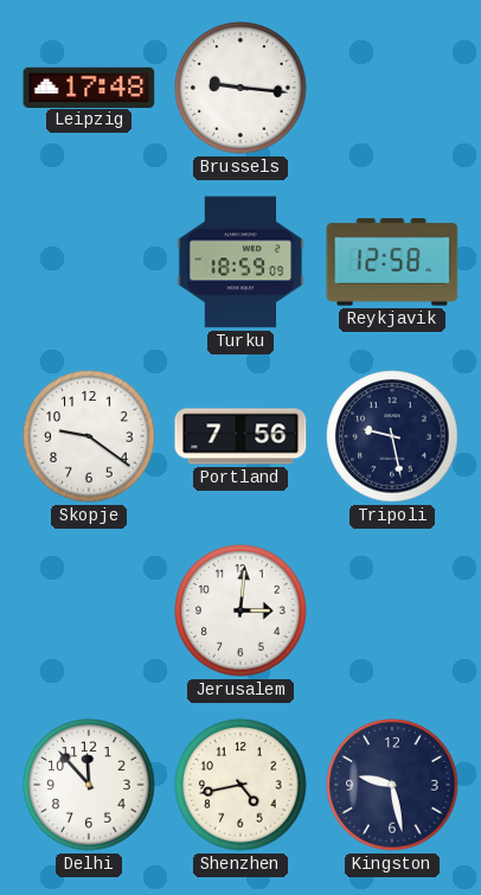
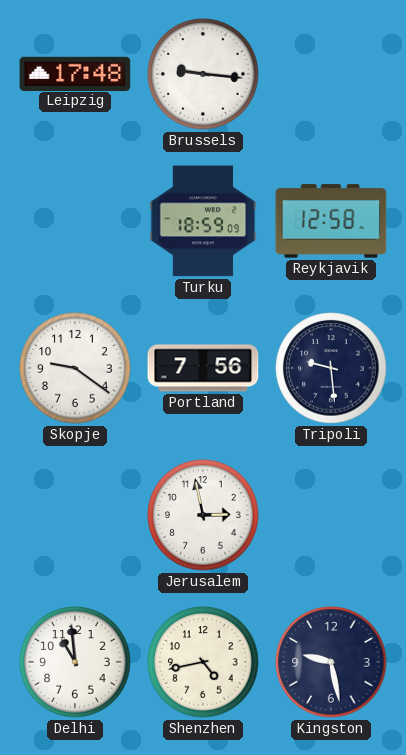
Tripoli: 9:28 -> 9:29 (331, 368)
Jerusalem: 3:01 -> 2:58 (203, 515)
Delhi: 11:53 -> 10:59 (75, 662)
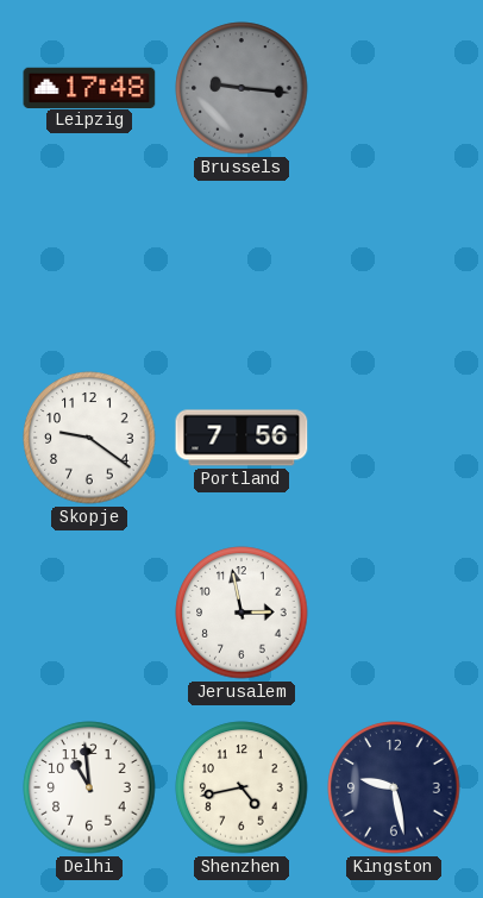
Brussels dial: white -> grey (241, 88)
Turku: 18:59 -> none (203, 221)
Reykjavik: 12:58 -> none (331, 221)
Tripoli: 9:29 -> none (331, 368)
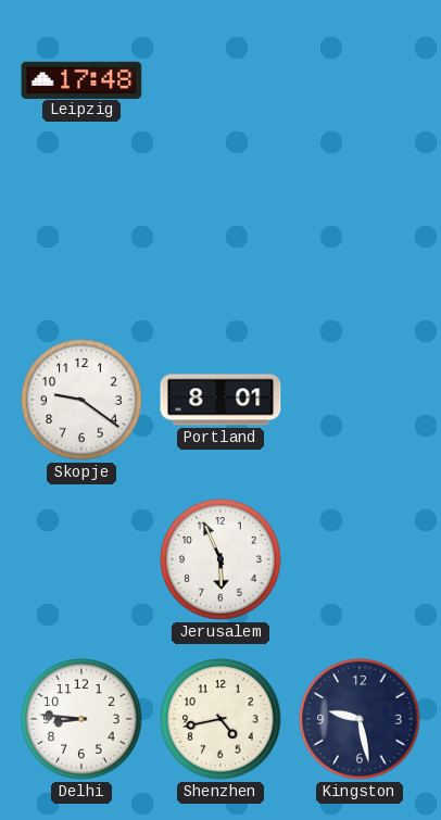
Brussels: 9:16 -> none (241, 88)
Portland: 7:56 -> 8:01 (220, 400)
Jerusalem: 2:58 -> 5:56 (220, 559)
Delhi: 10:59 -> 8:46 (81, 719)
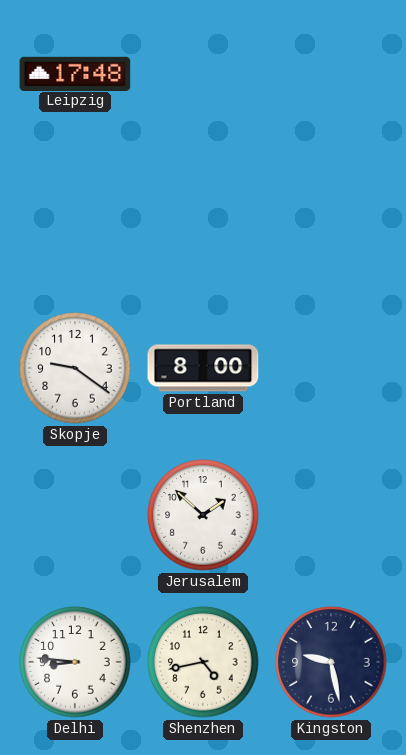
Portland: 8:01 -> 8:00 (203, 368)
Jerusalem: 5:56 -> 1:52 (203, 515)
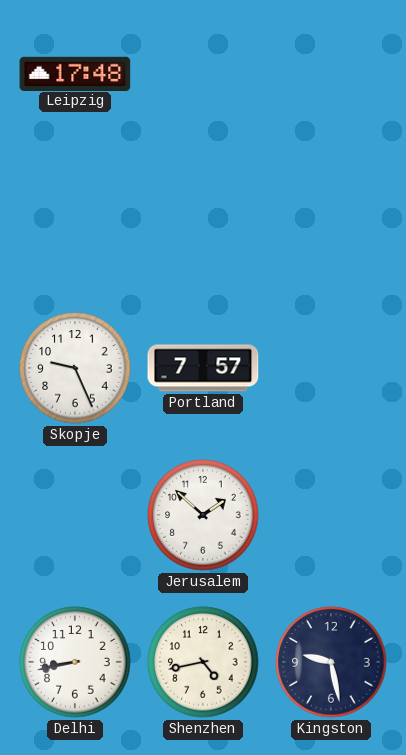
Skopje: 9:21 -> 9:26 (75, 368)
Portland: 8:00 -> 7:57 (203, 368)
Delhi: 8:46 -> 8:43 (75, 662)
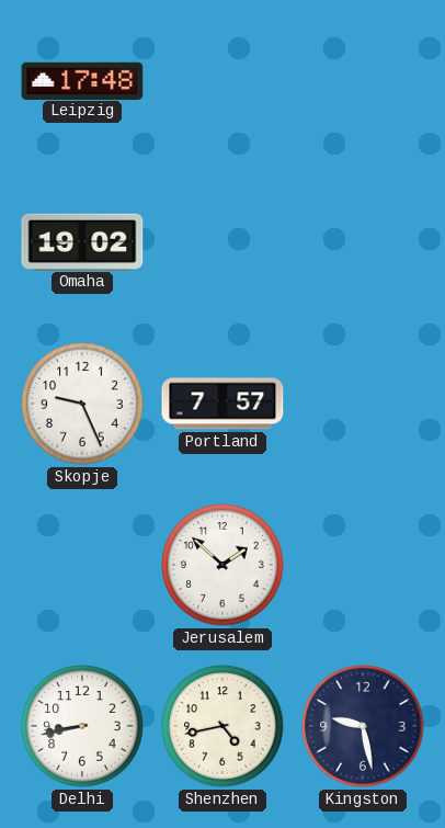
Omaha: none -> 19:02 (82, 241)
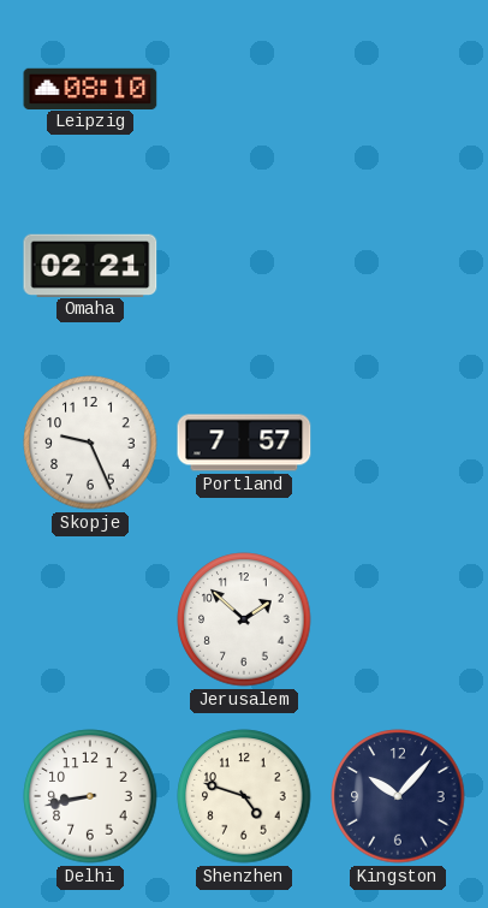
Leipzig: 17:48 -> 08:10 (90, 88)
Omaha: 19:02 -> 02:21 (90, 265)
Shenzhen: 4:43 -> 4:48 (244, 796)
Kingston: 9:28 -> 10:07 (398, 796)
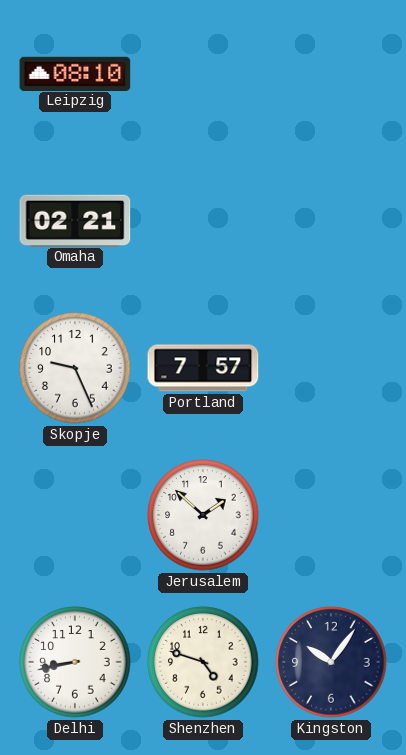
Kingston: 10:07 -> 10:06 (331, 662)
